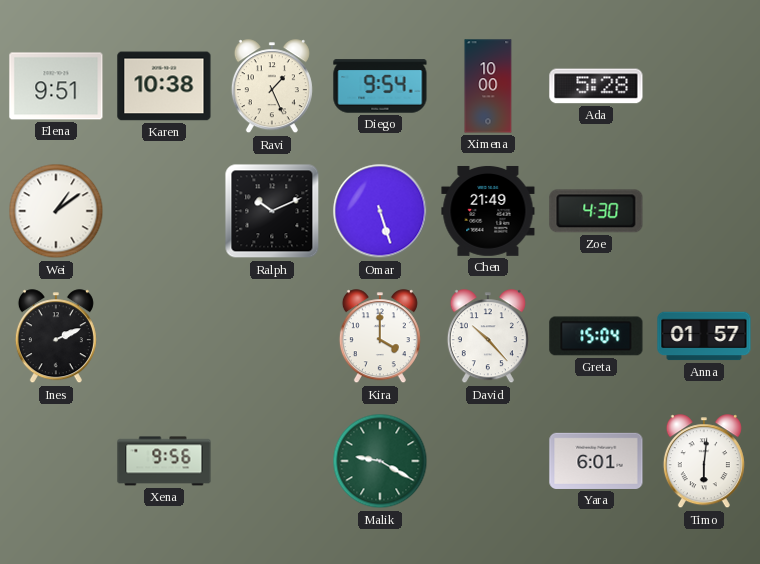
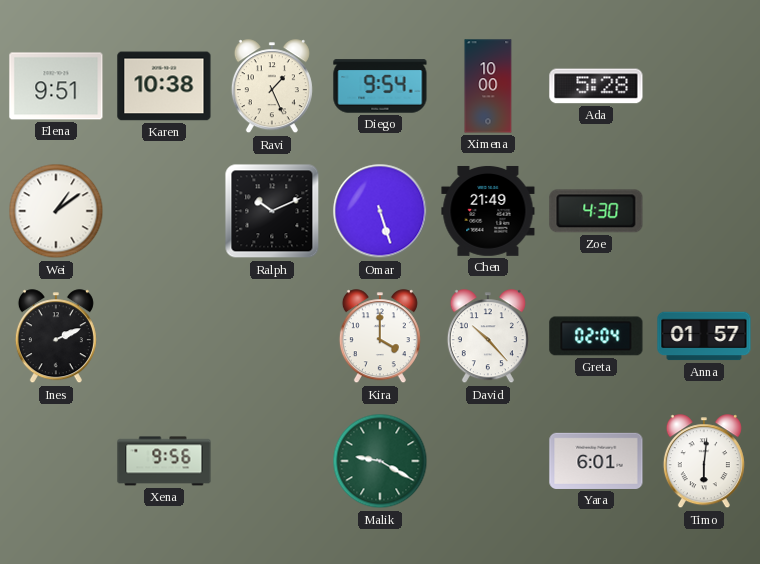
Greta: 15:04 -> 02:04 (596, 336)
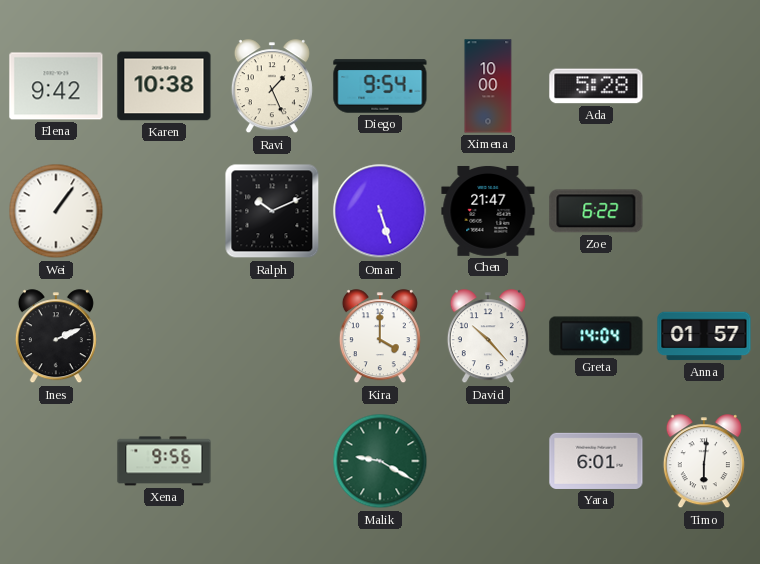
Elena: 9:51 -> 9:42 (56, 86)
Wei: 1:09 -> 1:06 (56, 211)
Chen: 21:49 -> 21:47 (488, 211)
Zoe: 4:30 -> 6:22 (596, 211)
Greta: 02:04 -> 14:04 (596, 336)
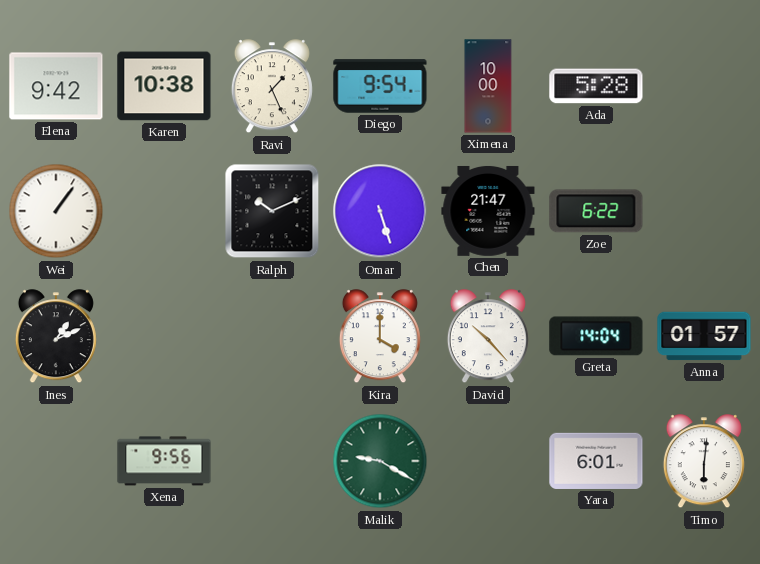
Ines: 2:11 -> 1:11 (56, 337)
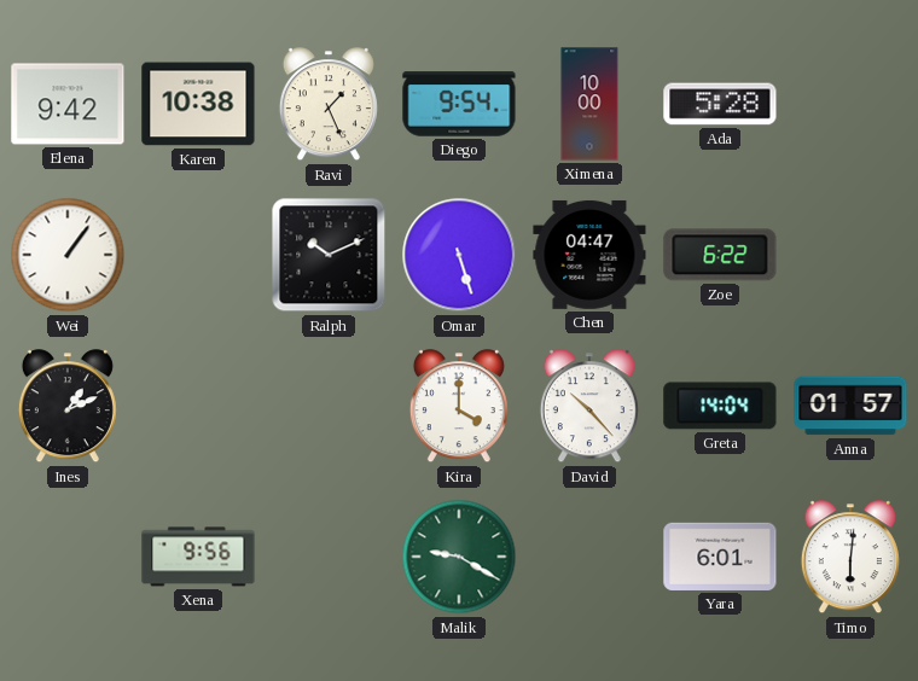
Chen: 21:47 -> 04:47 (589, 255)
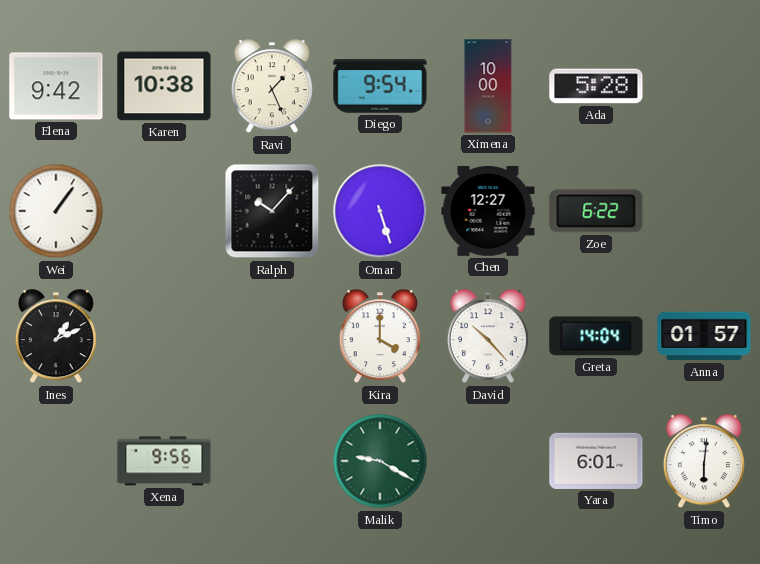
Ralph: 10:11 -> 10:07 (272, 211)
Chen: 04:47 -> 12:27 (488, 211)
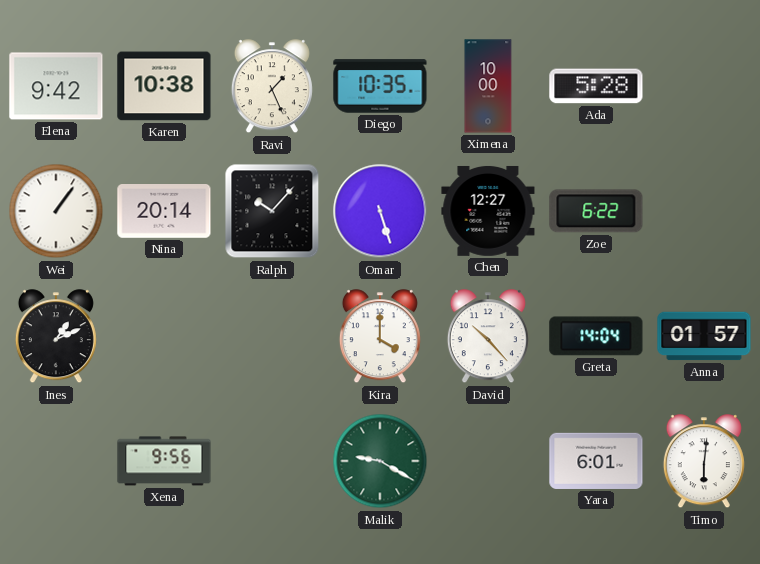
Diego: 9:54 -> 10:35 (380, 86)
Nina: none -> 20:14 (164, 212)
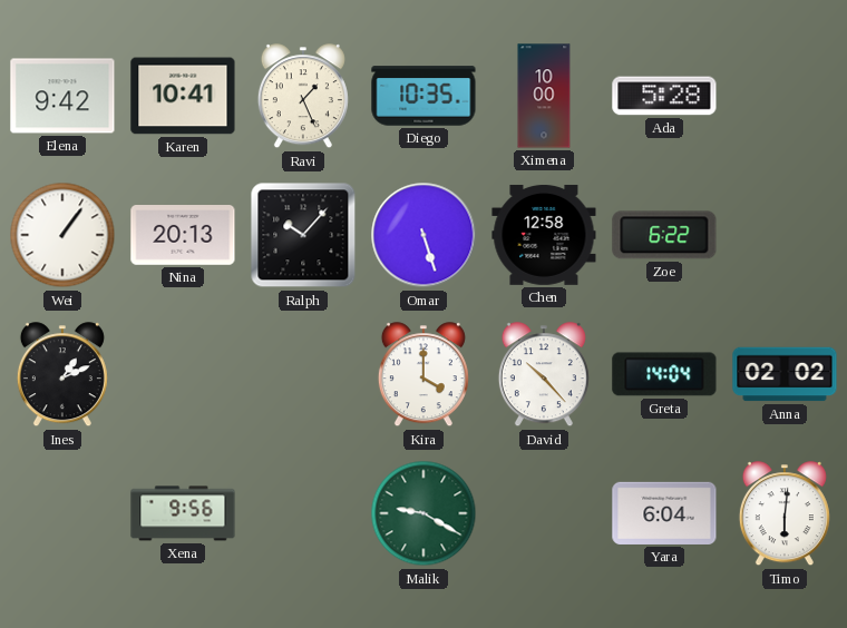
Karen: 10:38 -> 10:41 (183, 96)
Nina: 20:14 -> 20:13 (183, 236)
Chen: 12:27 -> 12:58 (544, 235)
Anna: 01:57 -> 02:02 (785, 374)
Yara: 6:01 -> 6:04 (664, 513)
